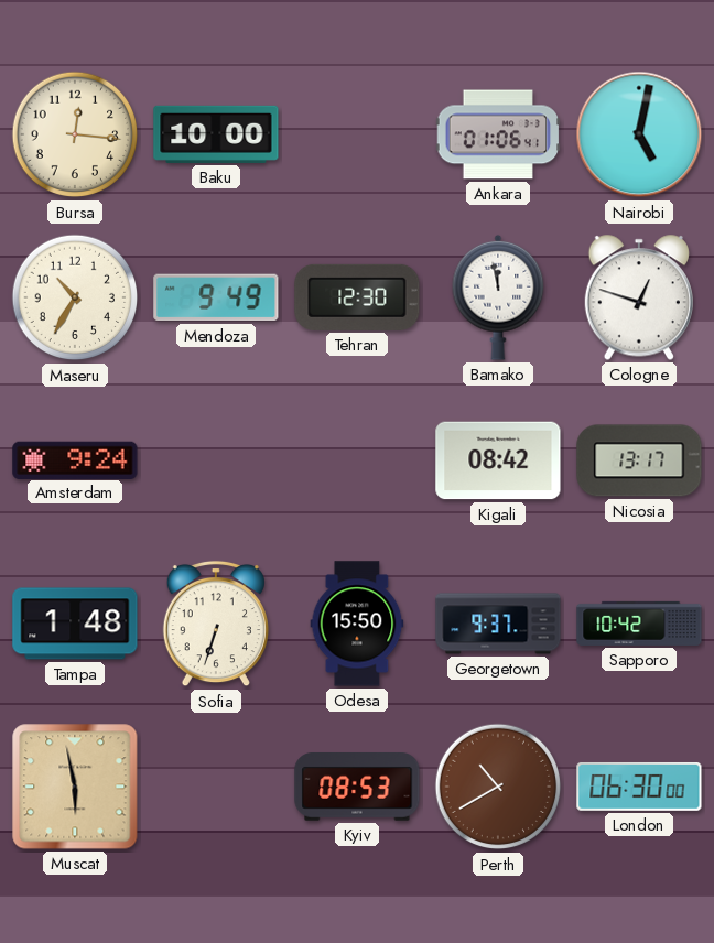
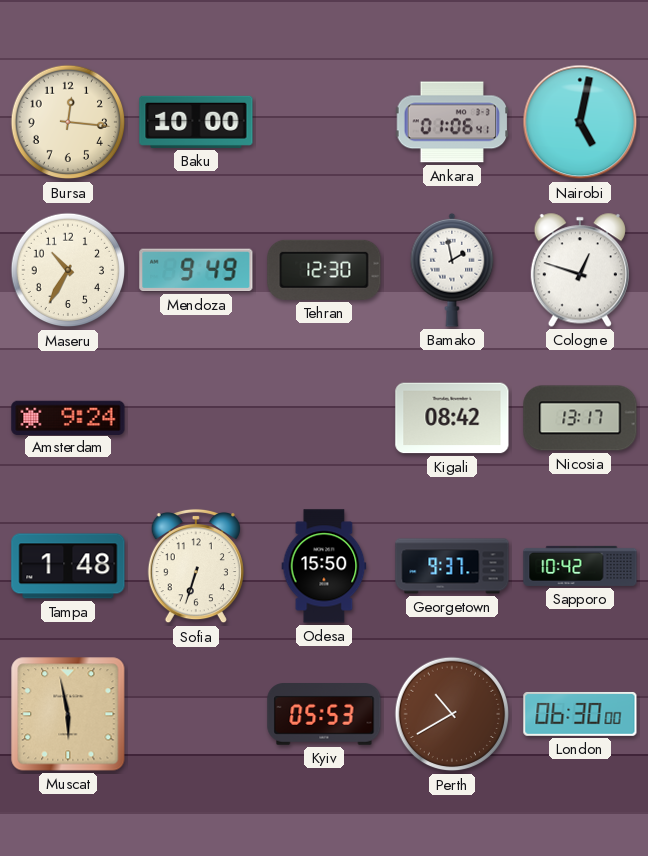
Bamako: 11:58 -> 1:58 (452, 270)
Kyiv: 08:53 -> 05:53 (324, 715)
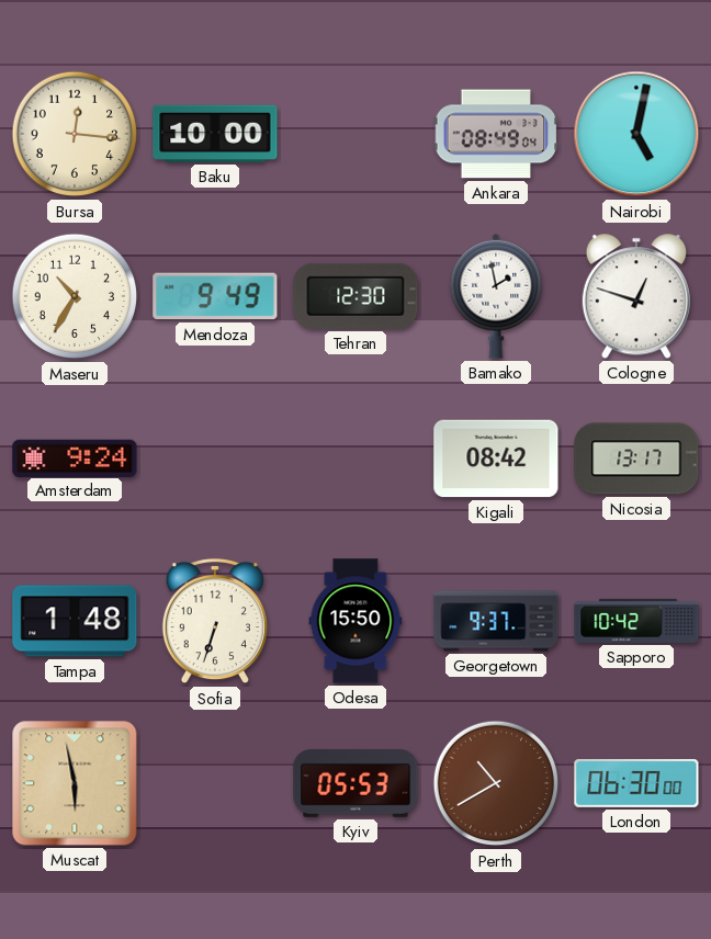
Ankara: 01:06 -> 08:49 (496, 134)
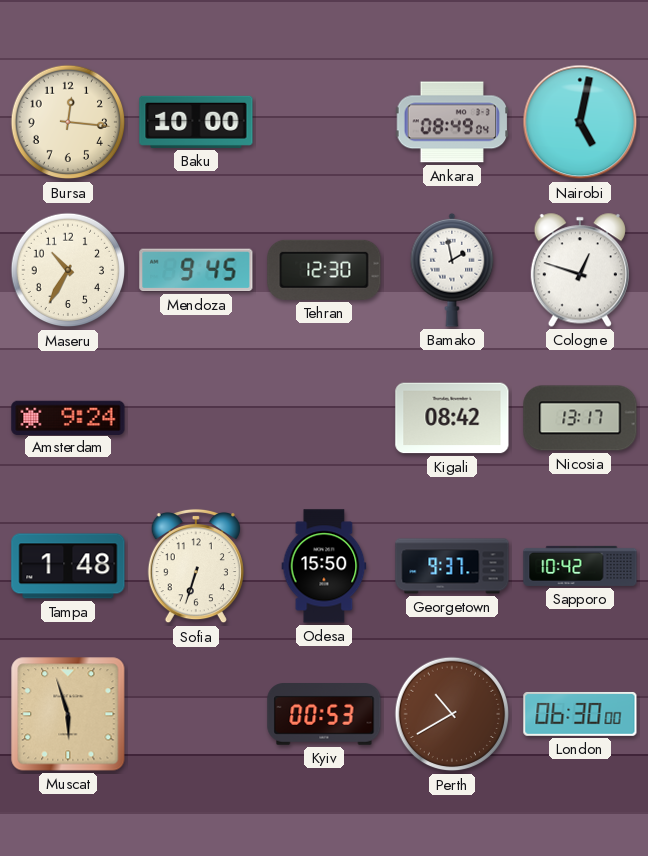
Mendoza: 9:49 -> 9:45 (196, 270)
Muscat: 5:58 -> 5:57 (68, 714)
Kyiv: 05:53 -> 00:53 (324, 715)
